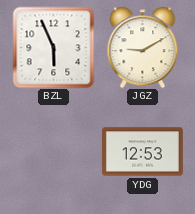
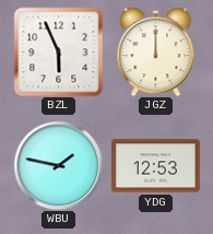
JGZ: 9:10 -> 12:00 (156, 51)
WBU: none -> 1:47 (58, 165)
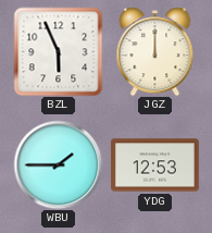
WBU: 1:47 -> 1:45 (58, 164)
